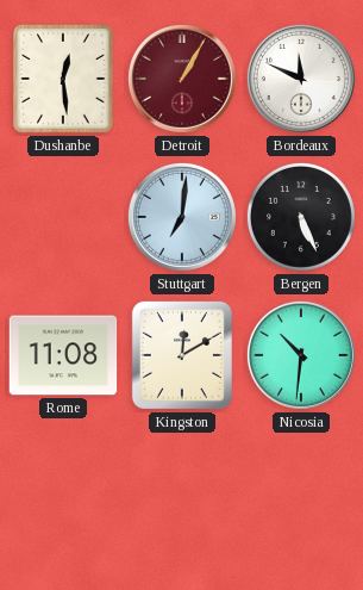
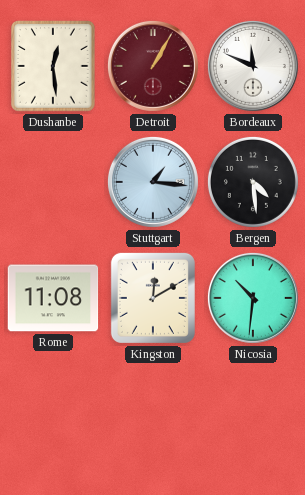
Stuttgart: 7:01 -> 1:16 (153, 182)
Bergen: 5:26 -> 4:29 (253, 182)
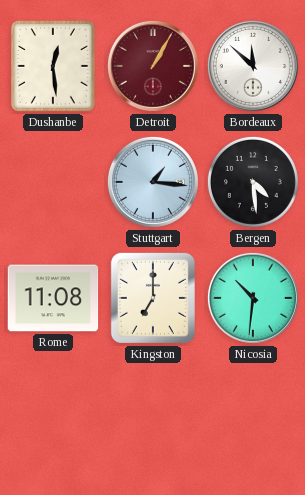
Bordeaux: 11:49 -> 11:52 (253, 66)
Kingston: 12:10 -> 7:00 (153, 298)
